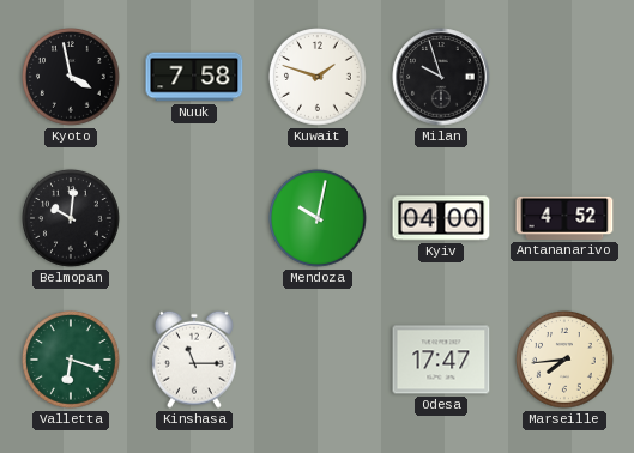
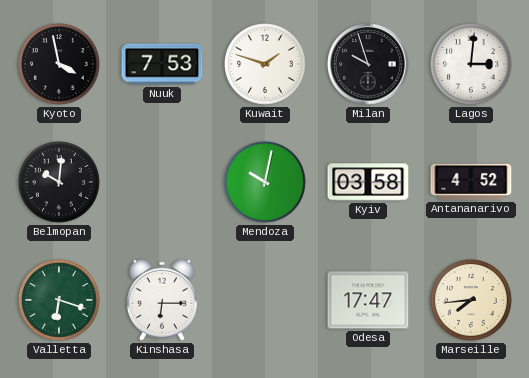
Nuuk: 7:58 -> 7:53 (162, 64)
Lagos: none -> 3:01 (472, 65)
Kyiv: 04:00 -> 03:58 (368, 182)
Kinshasa: 11:15 -> 6:15 (162, 300)
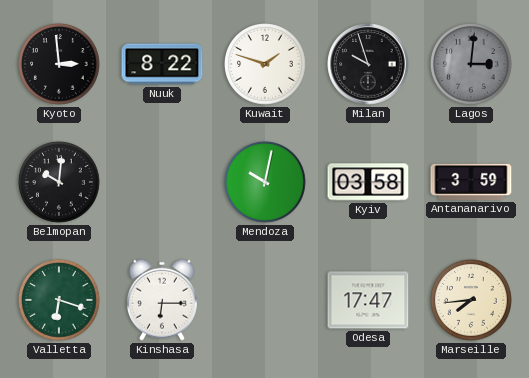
Kyoto: 3:58 -> 2:59 (60, 65)
Nuuk: 7:53 -> 8:22 (162, 64)
Lagos dial: white -> grey (472, 65)
Antananarivo: 4:52 -> 3:59 (471, 182)
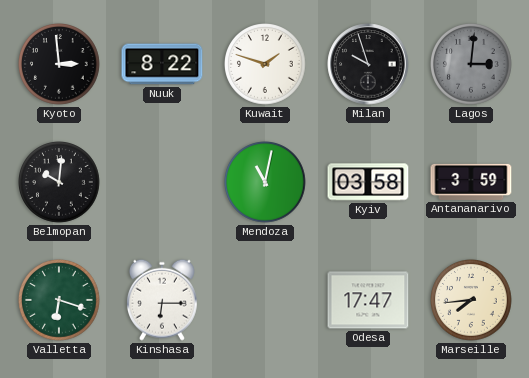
Mendoza: 10:02 -> 11:02 (266, 183)
